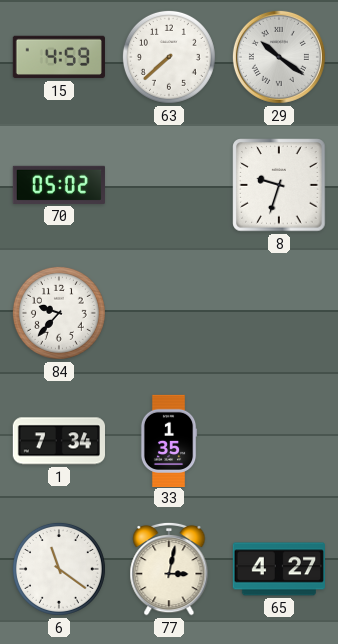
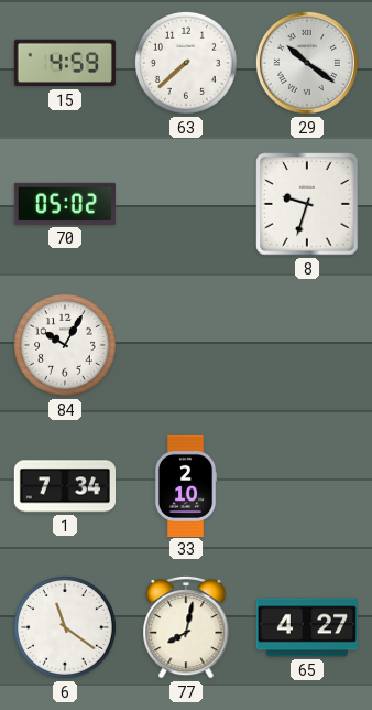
84: 9:37 -> 10:05 (65, 345)
33: 1:35 -> 2:10 (186, 485)
77: 3:02 -> 8:02 (186, 627)
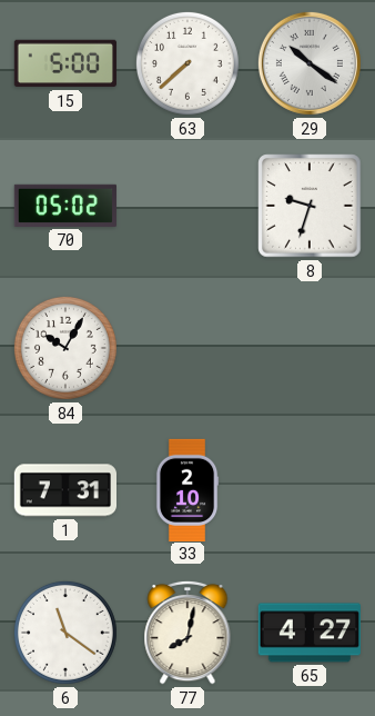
15: 4:59 -> 5:00 (65, 63)
1: 7:34 -> 7:31 (64, 490)
